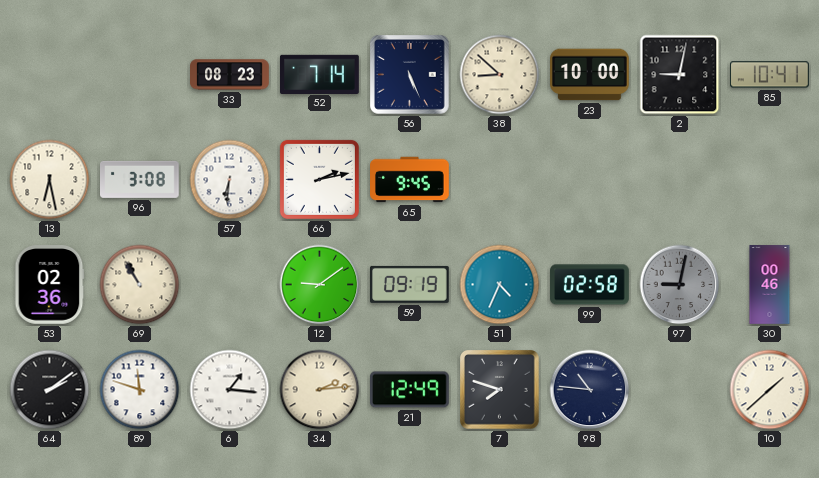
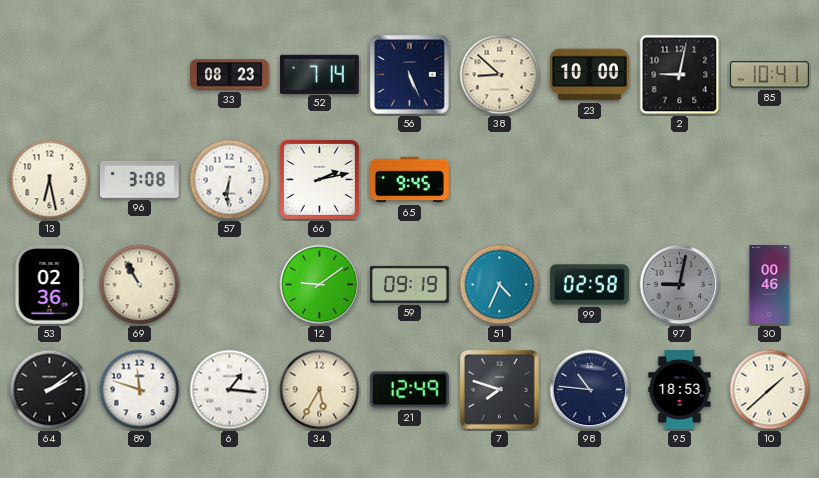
34: 2:14 -> 5:35 (320, 390)
95: none -> 18:53 (680, 390)
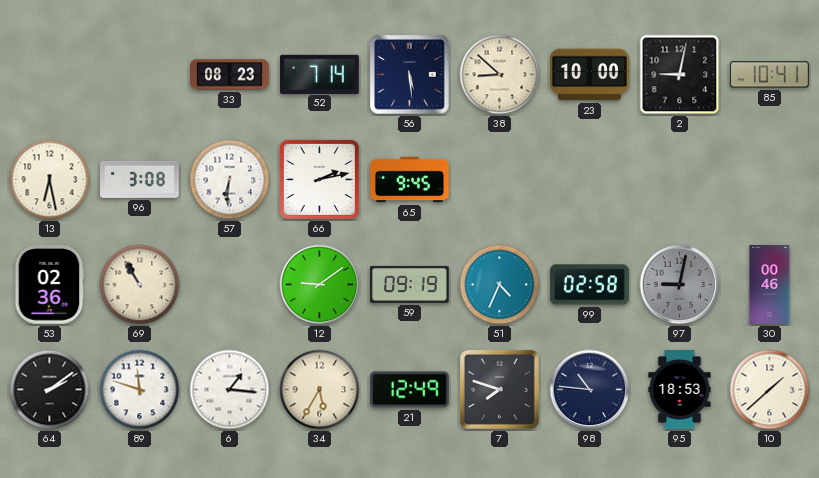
56: 5:26 -> 5:29 (410, 75)
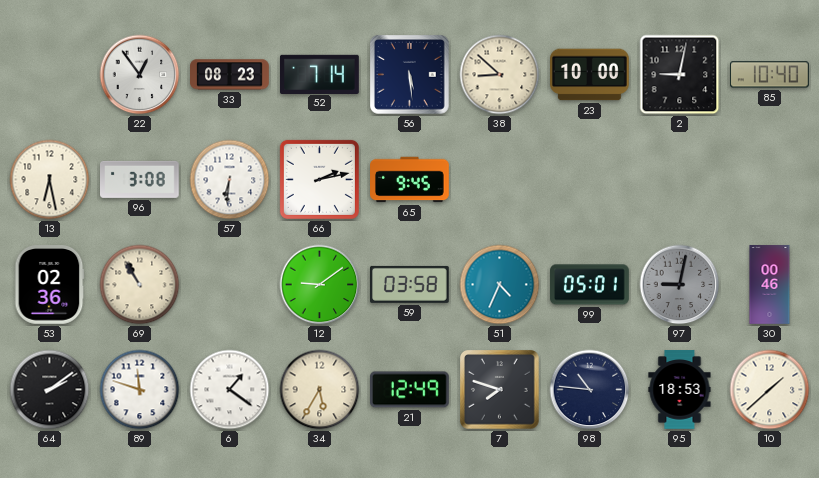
22: none -> 12:54 (140, 75)
85: 10:41 -> 10:40 (770, 75)
59: 09:19 -> 03:58 (410, 284)
99: 02:58 -> 05:01 (590, 285)
6: 1:16 -> 1:21 (230, 390)
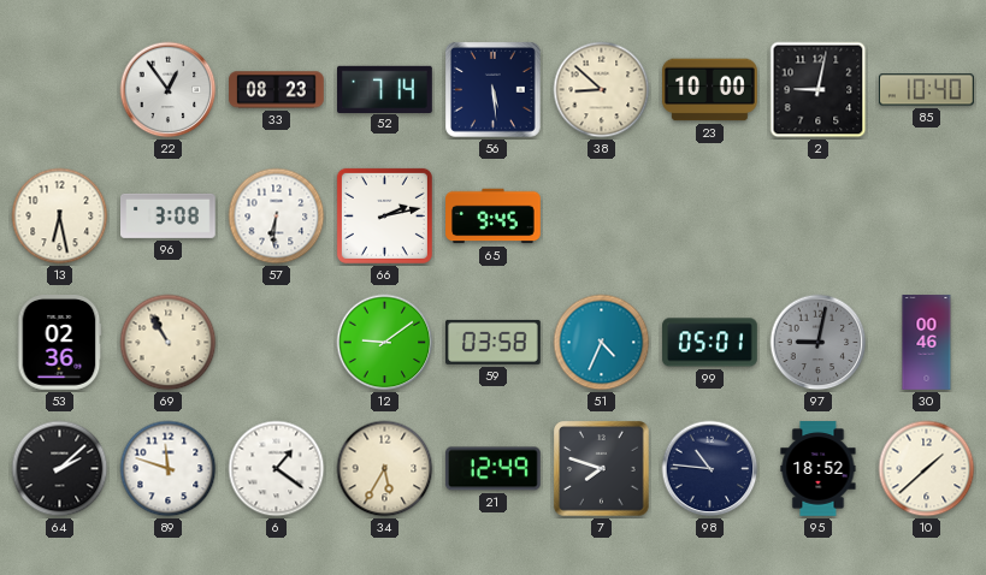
64: 2:09 -> 2:08 (60, 469)
95: 18:53 -> 18:52 (819, 469)
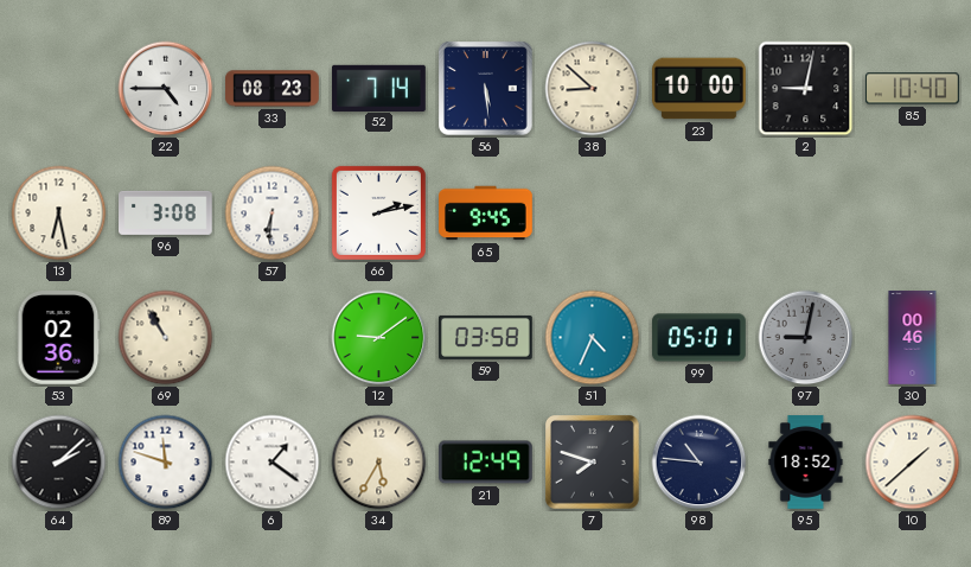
22: 12:54 -> 4:45 (166, 89)
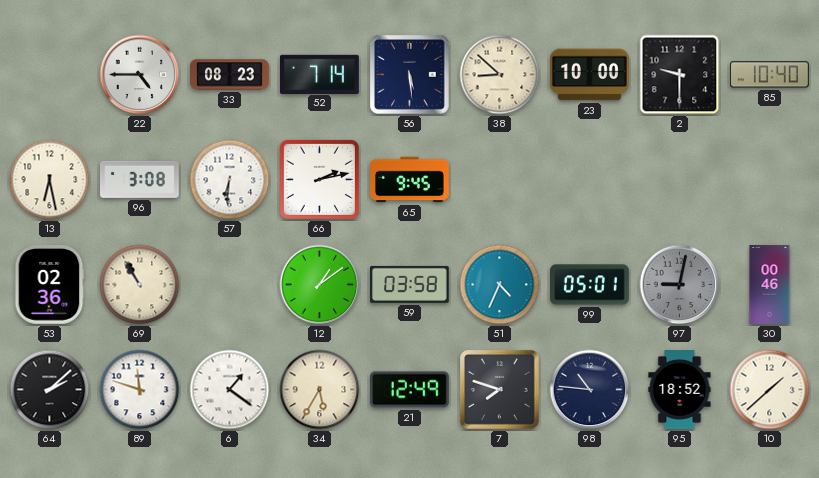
2: 9:02 -> 9:30 (680, 75)
12: 9:09 -> 1:09 (320, 285)
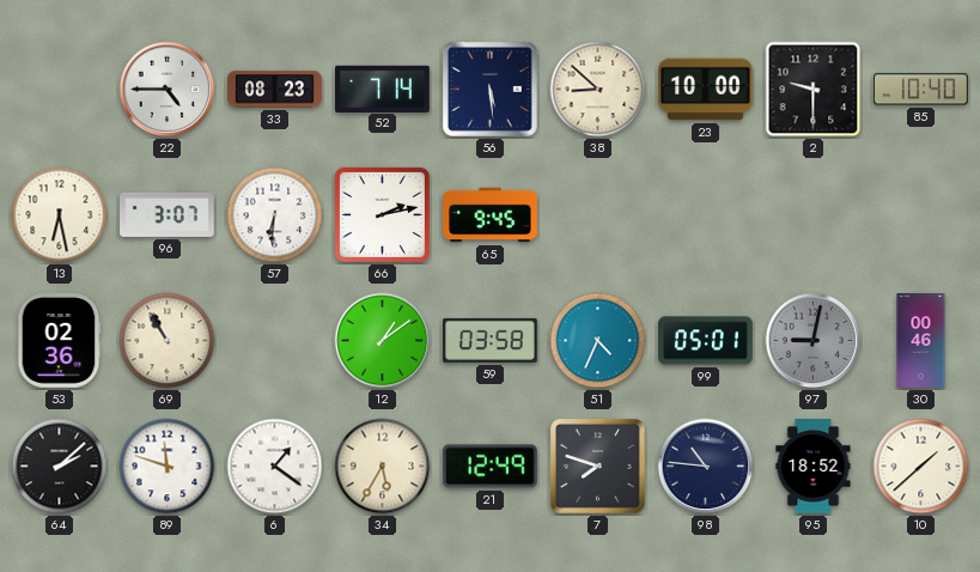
96: 3:08 -> 3:07 (168, 214)
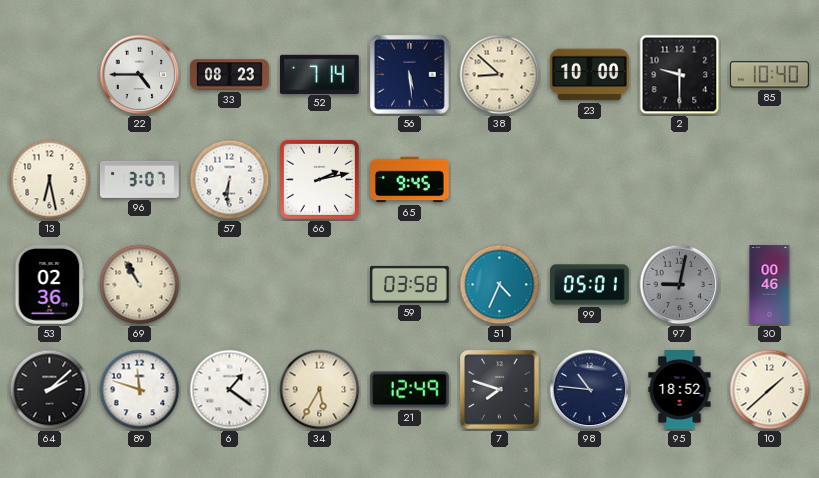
12: 1:09 -> none (383, 341)
